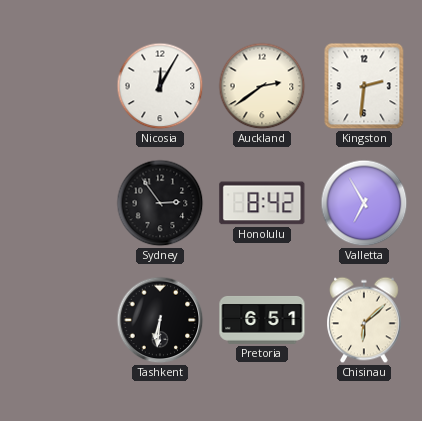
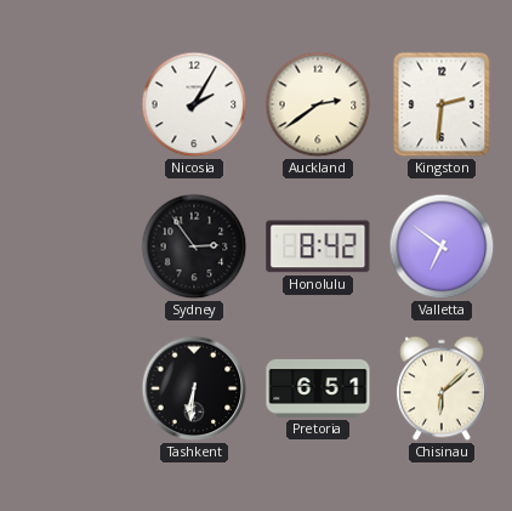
Nicosia: 12:05 -> 2:05 (194, 104)
Valletta: 6:55 -> 6:51 (442, 246)
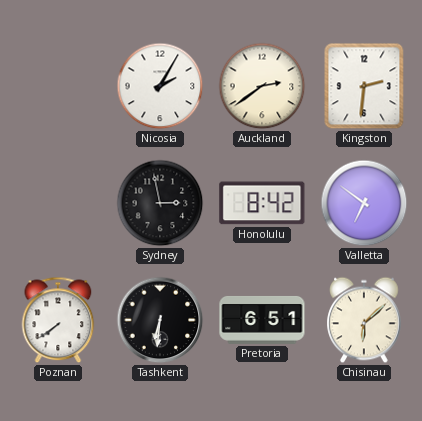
Sydney: 2:54 -> 2:58 (160, 203)
Poznan: none -> 7:39 (58, 320)
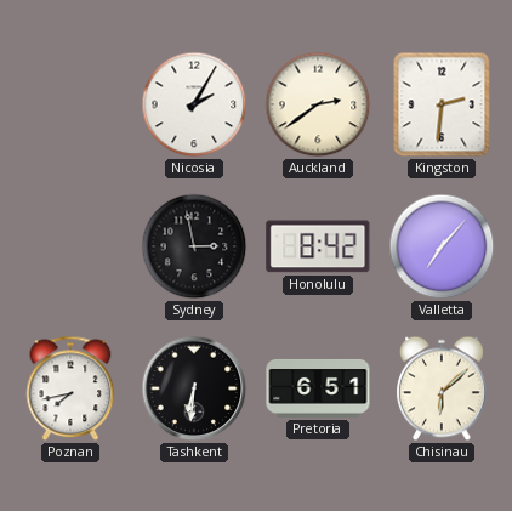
Valletta: 6:51 -> 7:07 (442, 246)
Poznan: 7:39 -> 7:43 (70, 388)
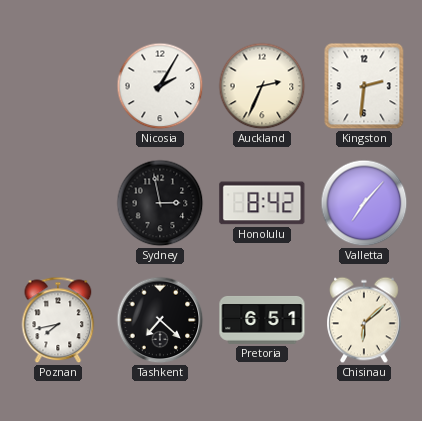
Auckland: 2:39 -> 2:34 (262, 86)
Tashkent: 6:31 -> 7:22 (160, 320)
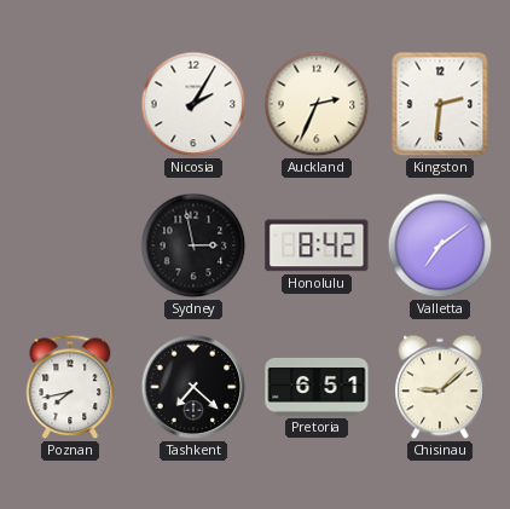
Valletta: 7:07 -> 7:09 (440, 245)
Chisinau: 6:08 -> 9:08 (440, 387)
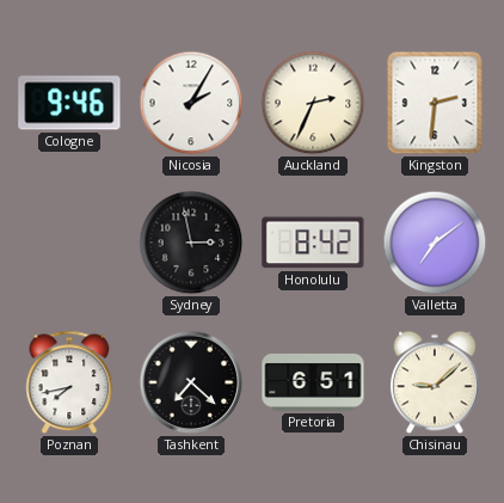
Cologne: none -> 9:46 (69, 103)
